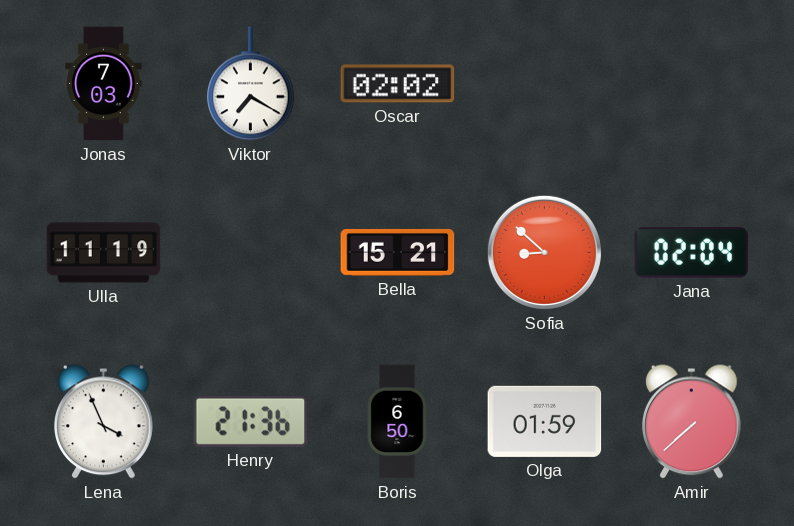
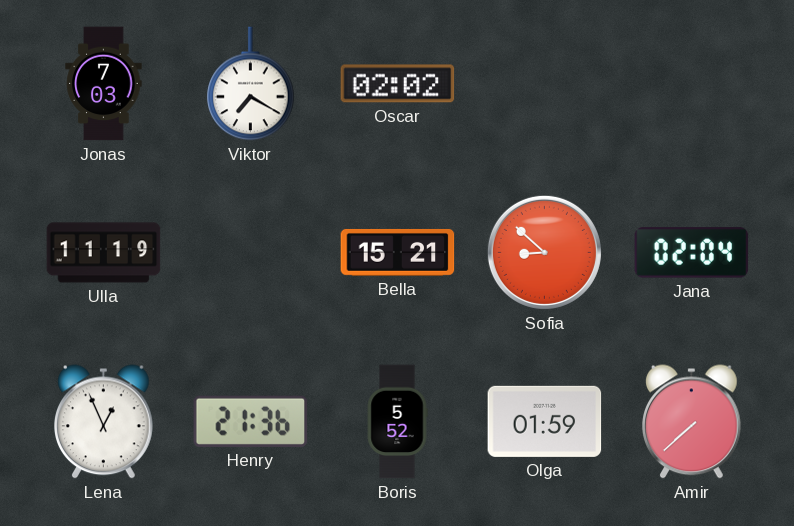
Lena: 3:56 -> 12:56 (104, 422)
Boris: 6:50 -> 5:52 (397, 422)
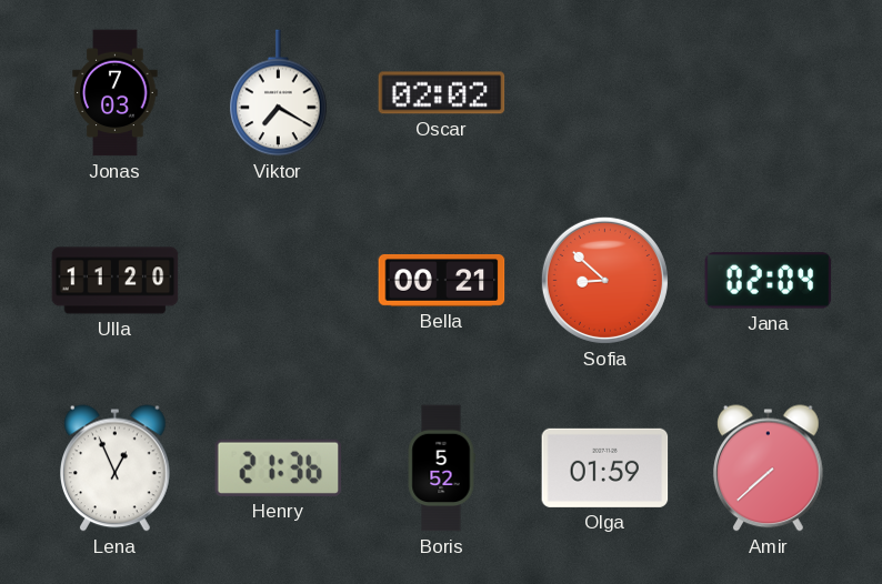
Ulla: 11:19 -> 11:20 (116, 281)
Bella: 15:21 -> 00:21 (442, 280)
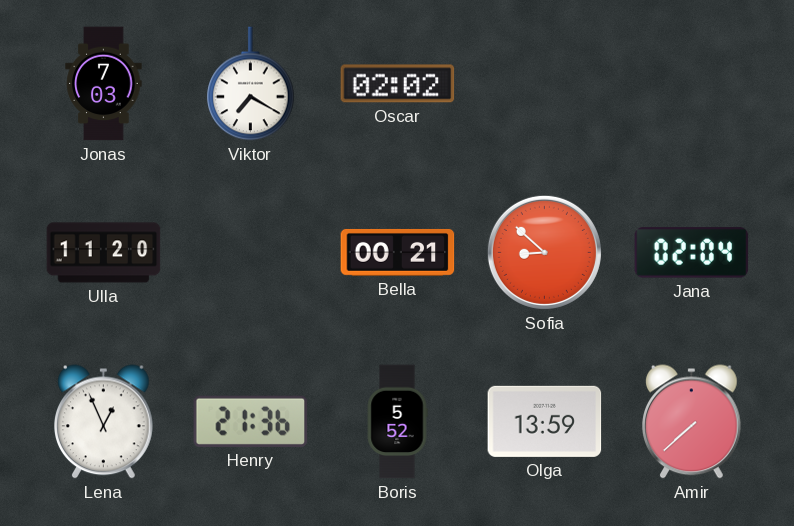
Olga: 01:59 -> 13:59 (545, 421)
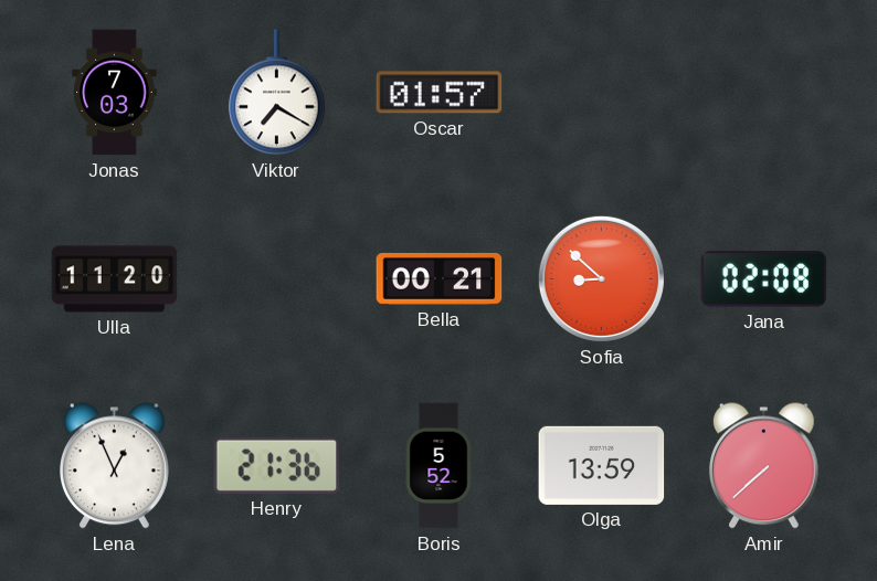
Oscar: 02:02 -> 01:57 (440, 93)
Jana: 02:04 -> 02:08 (764, 279)
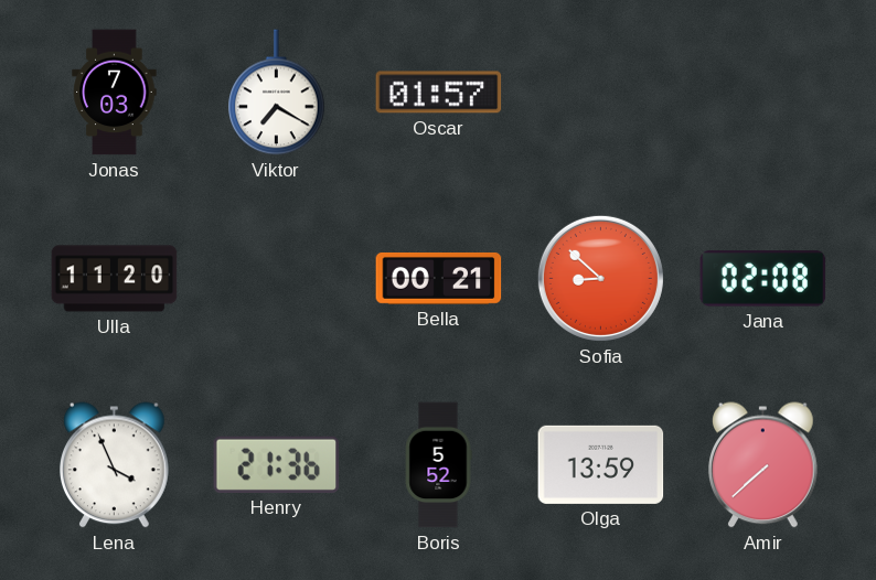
Lena: 12:56 -> 3:56 (115, 465)
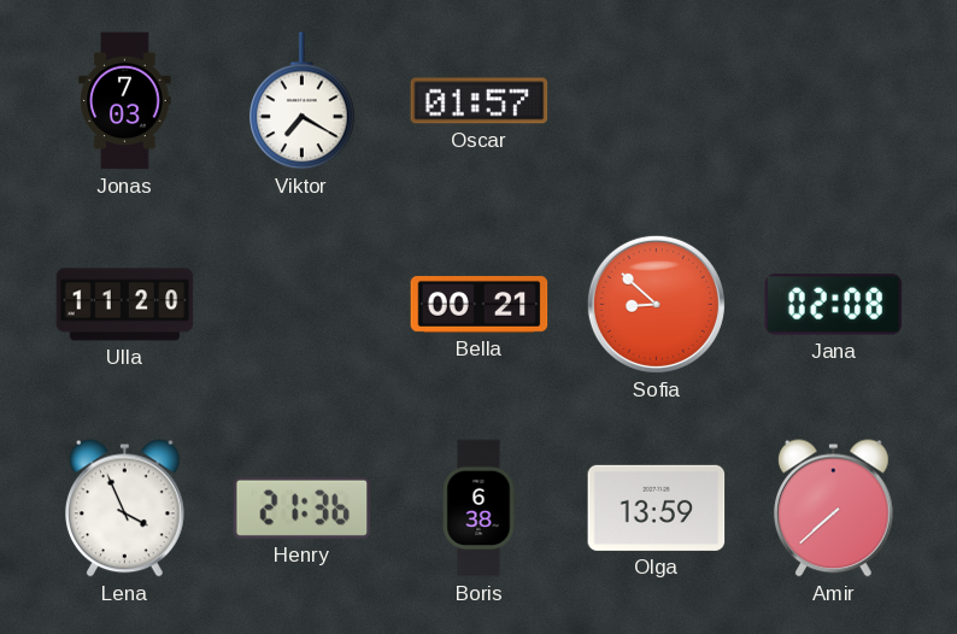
Boris: 5:52 -> 6:38 (479, 509)
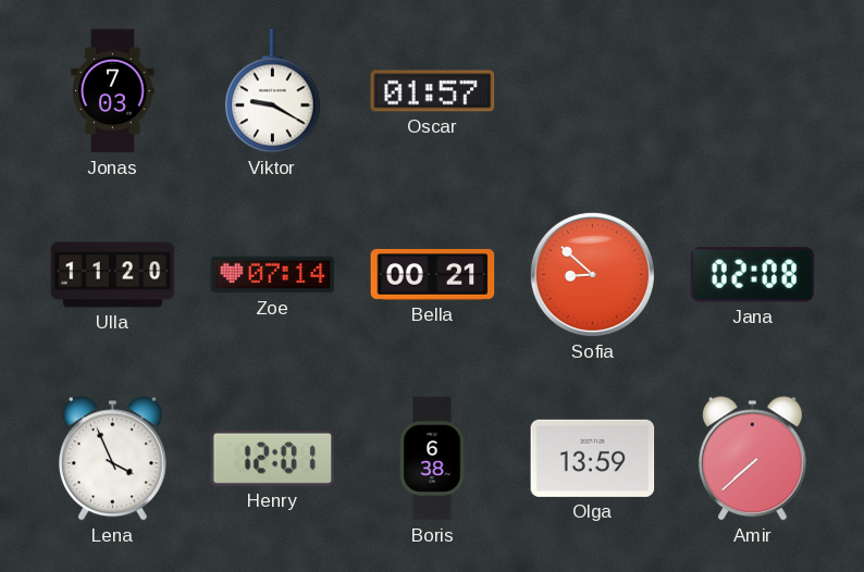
Viktor: 7:20 -> 9:20 (273, 91)
Zoe: none -> 07:14 (273, 275)
Henry: 21:36 -> 12:01 (273, 458)
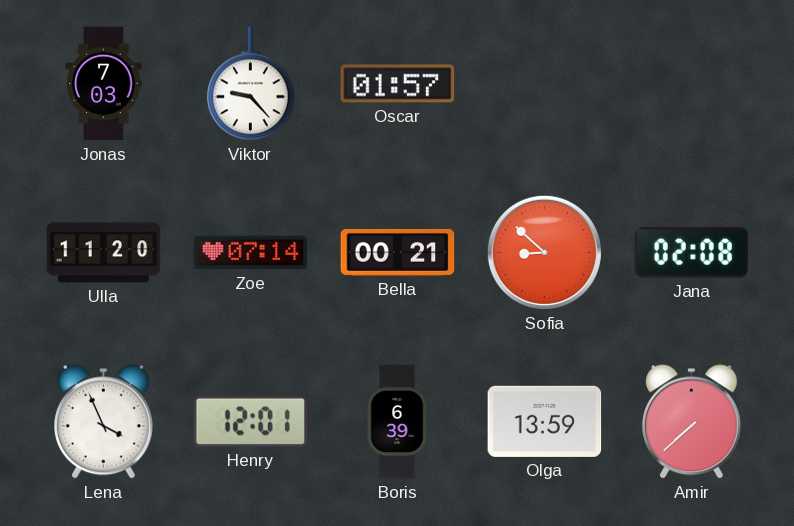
Viktor: 9:20 -> 9:23 (251, 84)
Boris: 6:38 -> 6:39 (397, 422)
